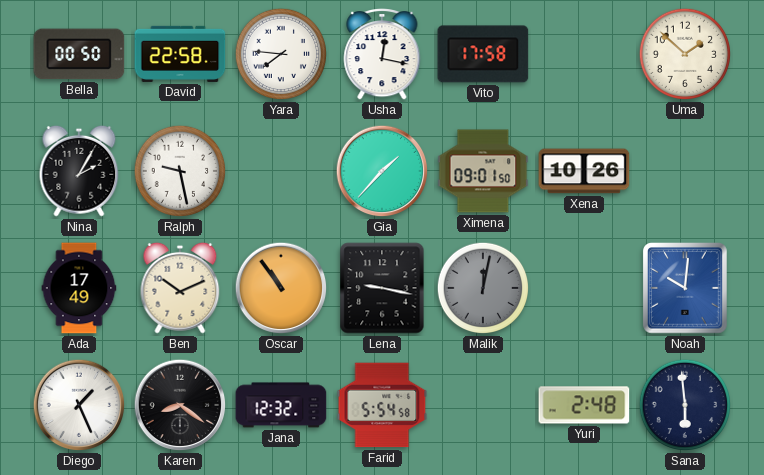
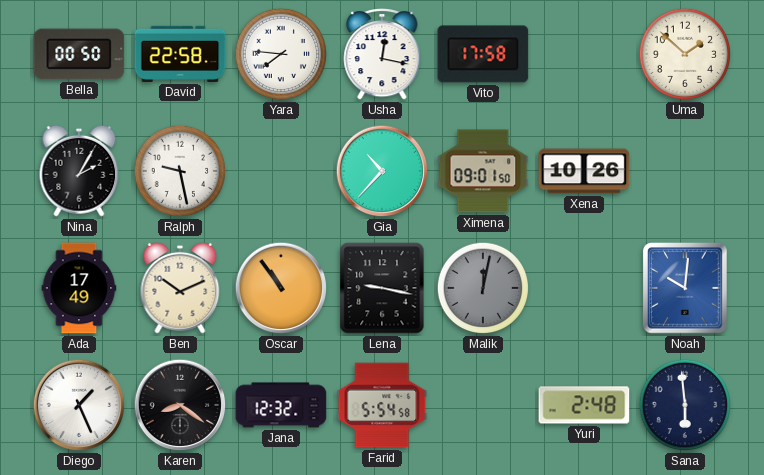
Gia: 1:37 -> 10:37 (382, 171)
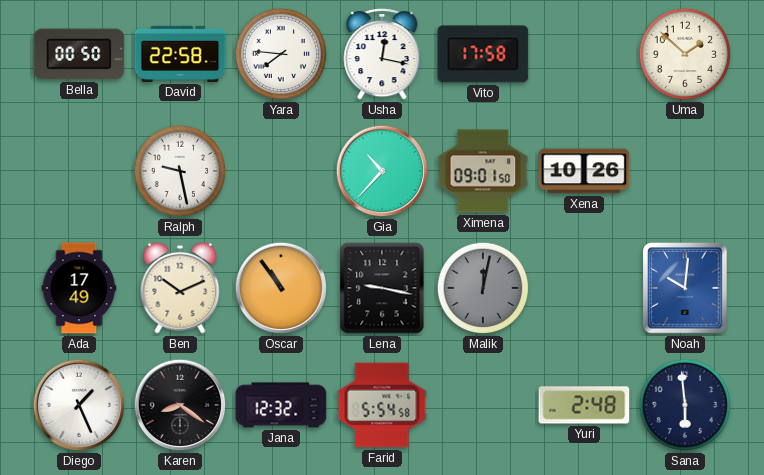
Nina: 2:05 -> none (79, 171)
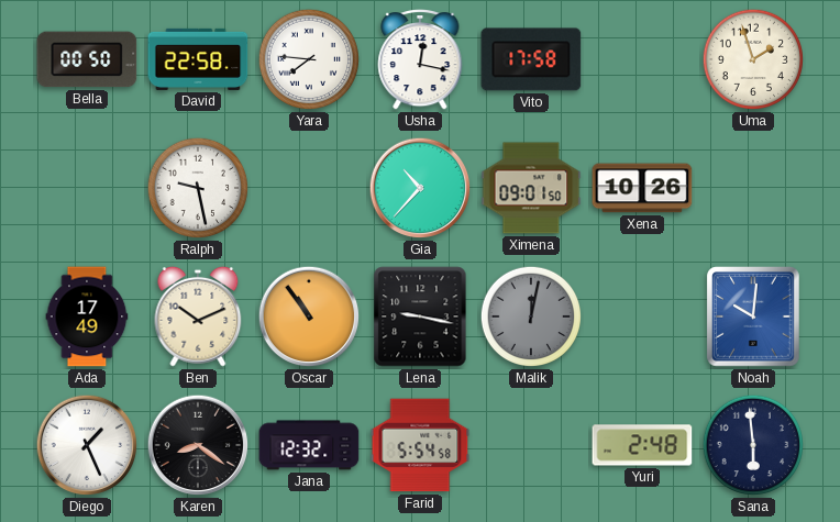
Uma: 1:52 -> 1:57 (753, 59)
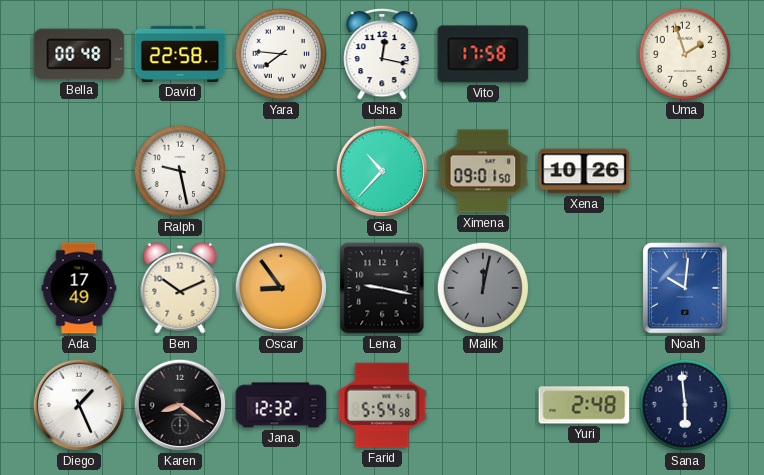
Bella: 00:50 -> 00:48 (79, 54)
Oscar: 10:54 -> 8:54 (281, 288)
